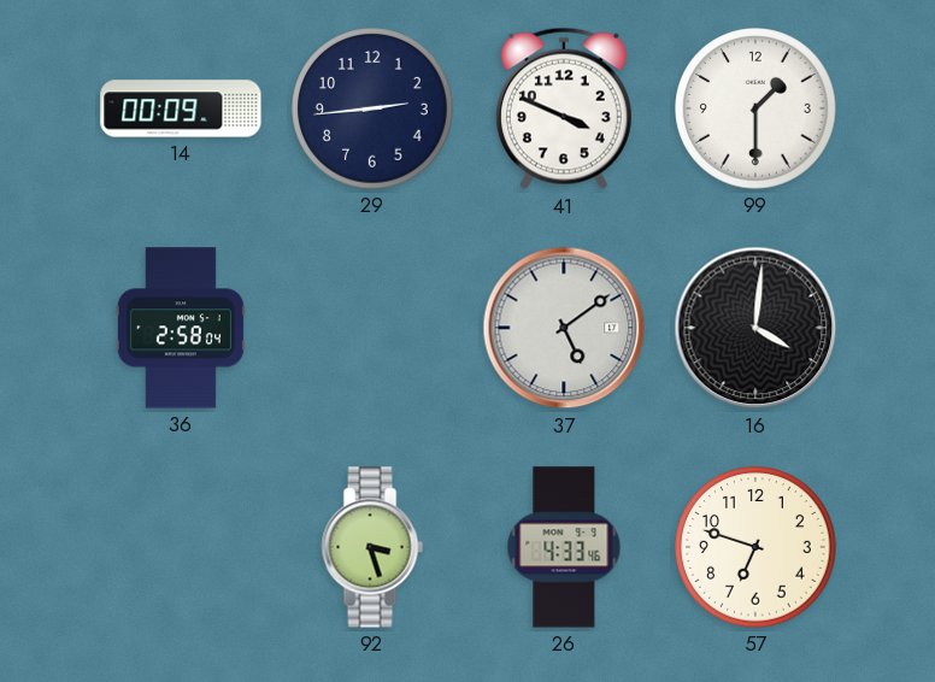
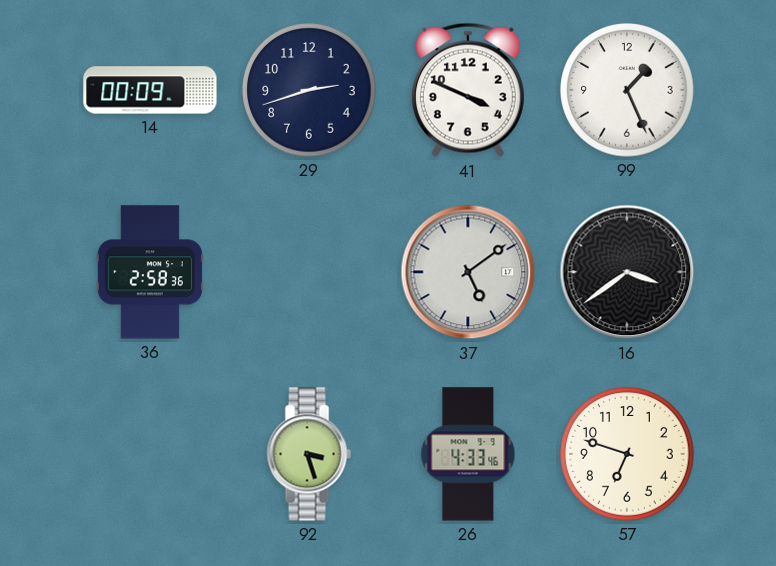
29: 2:44 -> 2:42 (309, 90)
99: 1:30 -> 1:26 (627, 90)
36: 2:58:04 -> 2:58:36 (150, 272)
16: 4:01 -> 3:39 (627, 272)
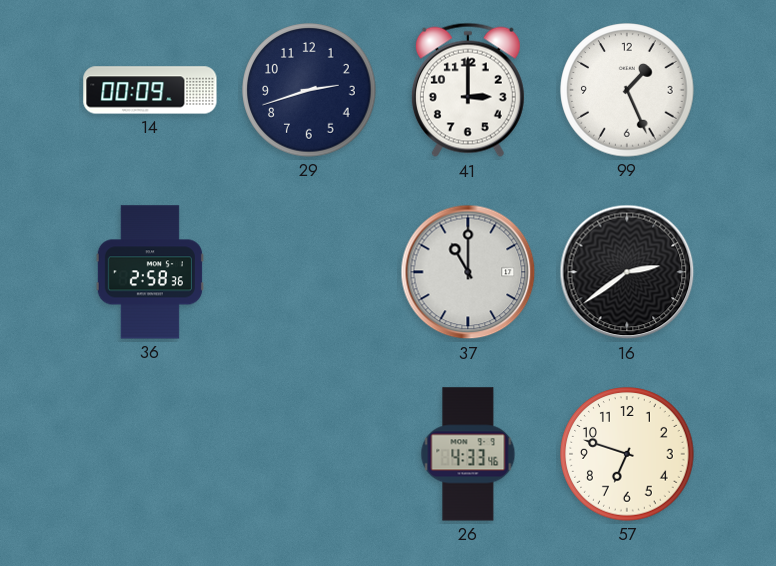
41: 3:49 -> 3:00 (468, 90)
37: 5:09 -> 11:00 (468, 272)
16: 3:39 -> 2:39 (627, 272)
92: 3:27 -> none (309, 454)
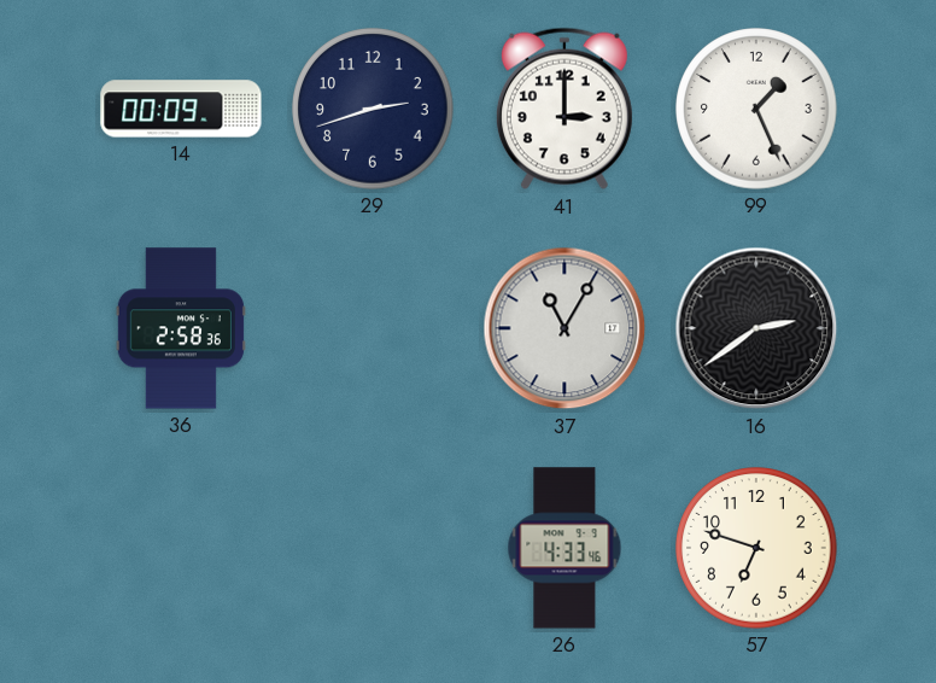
37: 11:00 -> 11:05 (564, 328)
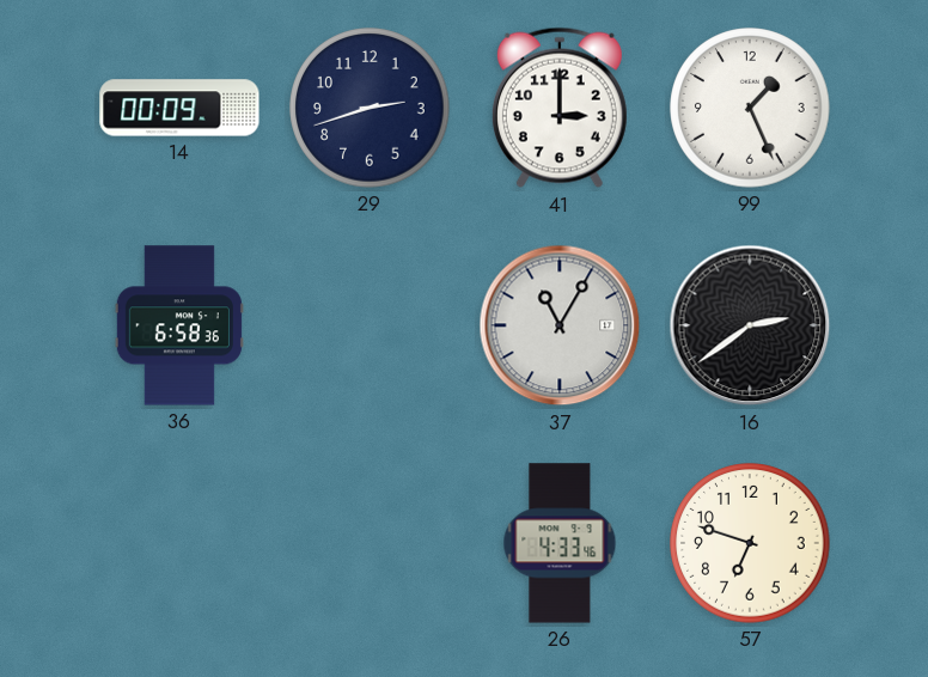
36: 2:58 -> 6:58 (179, 325)
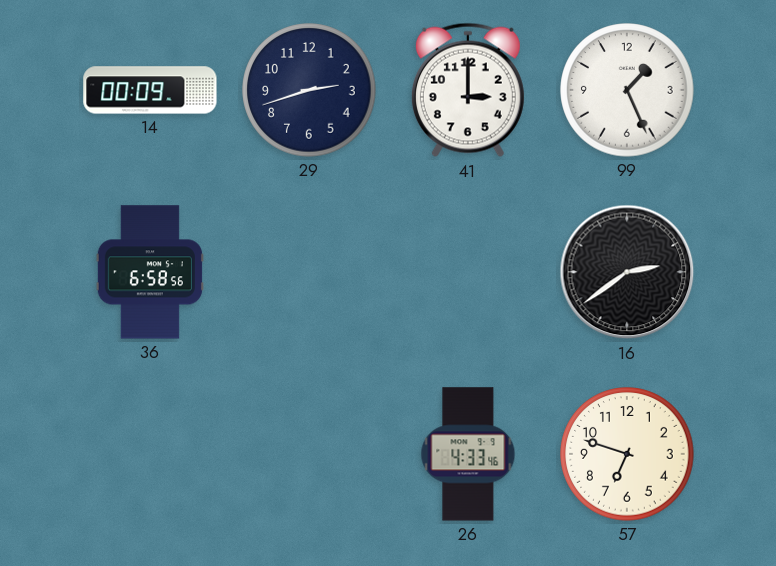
36: 6:58:36 -> 6:58:56 (150, 272)
37: 11:05 -> none (560, 325)
